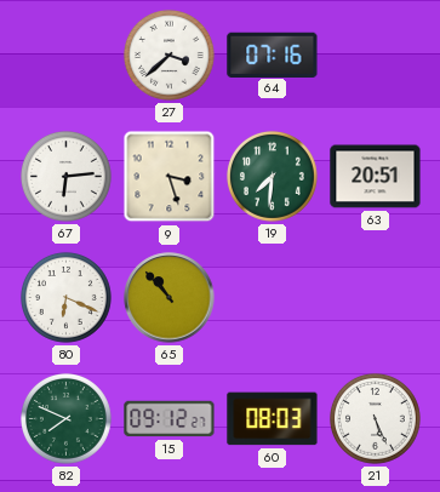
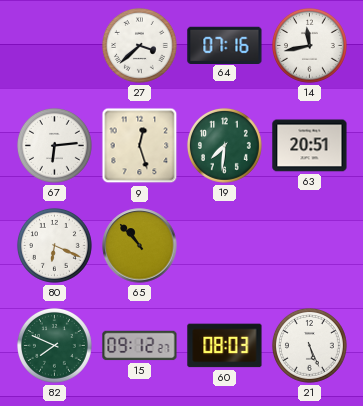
14: none -> 11:43 (310, 46)
9: 3:27 -> 12:27 (140, 146)
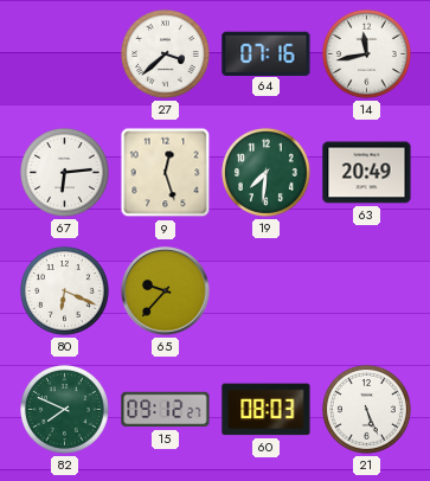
63: 20:51 -> 20:49 (367, 173)
65: 10:53 -> 9:37 (166, 291)
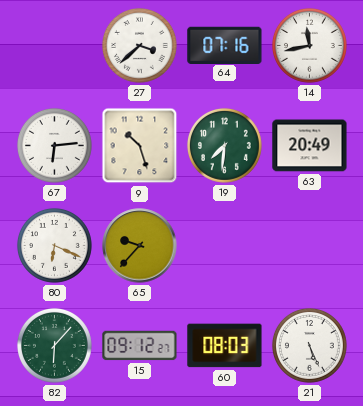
9: 12:27 -> 10:27 (140, 146)
82: 7:49 -> 6:07 (55, 346)
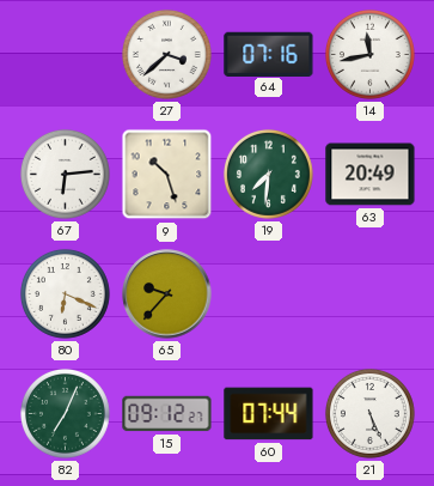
82: 6:07 -> 7:04 (66, 414)
60: 08:03 -> 07:44 (269, 414)
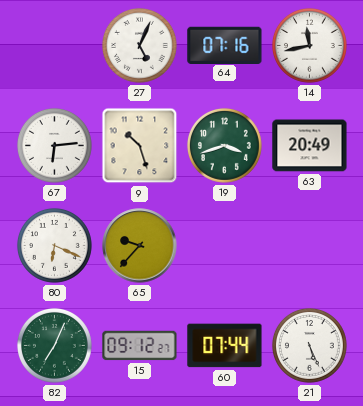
27: 3:38 -> 5:04 (140, 46)
19: 7:31 -> 3:42 (225, 146)
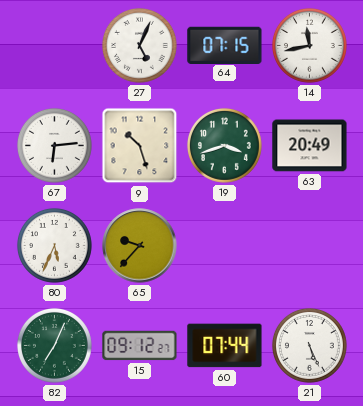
64: 07:16 -> 07:15 (225, 45)
80: 6:19 -> 5:34 (55, 246)
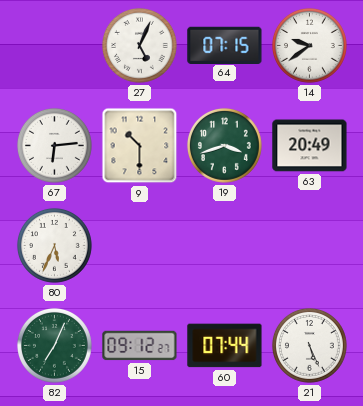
14: 11:43 -> 9:39 (310, 46)
9: 10:27 -> 10:30 (140, 146)
65: 9:37 -> none (140, 246)
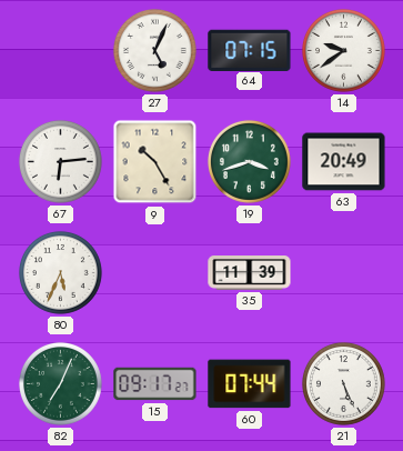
9: 10:30 -> 10:25 (155, 162)
35: none -> 11:39 (250, 273)
15: 09:12 -> 09:17 (155, 384)
